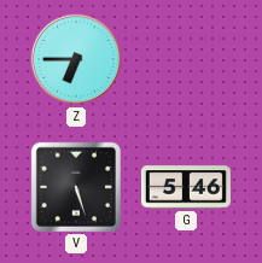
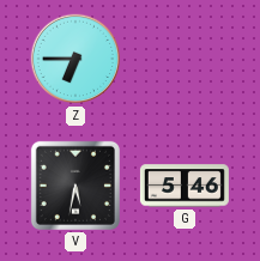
V: 5:27 -> 5:32 (75, 186)
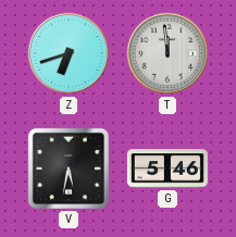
Z: 6:45 -> 6:42 (69, 53)
T: none -> 11:59 (167, 53)
